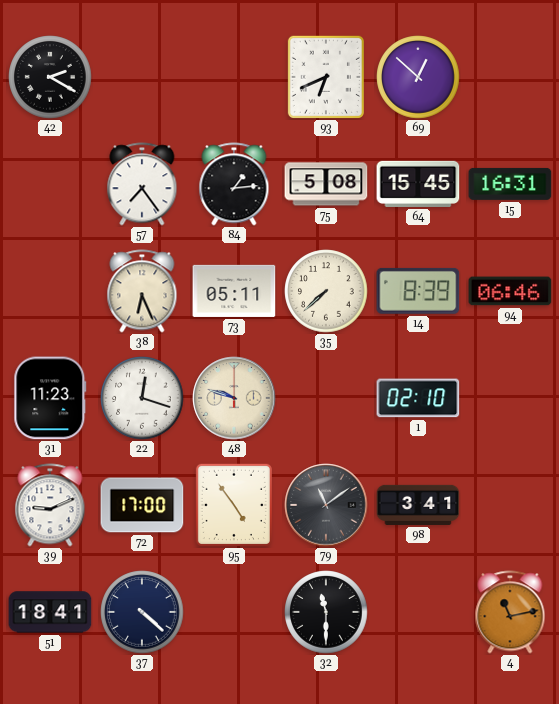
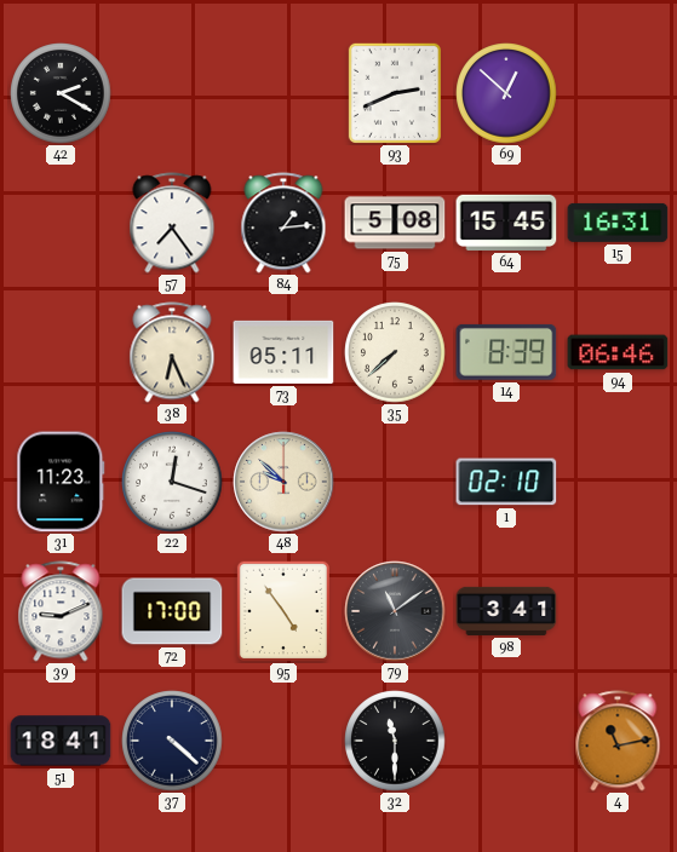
93: 6:41 -> 2:41 (395, 93)
48: 9:48 -> 9:52 (283, 482)
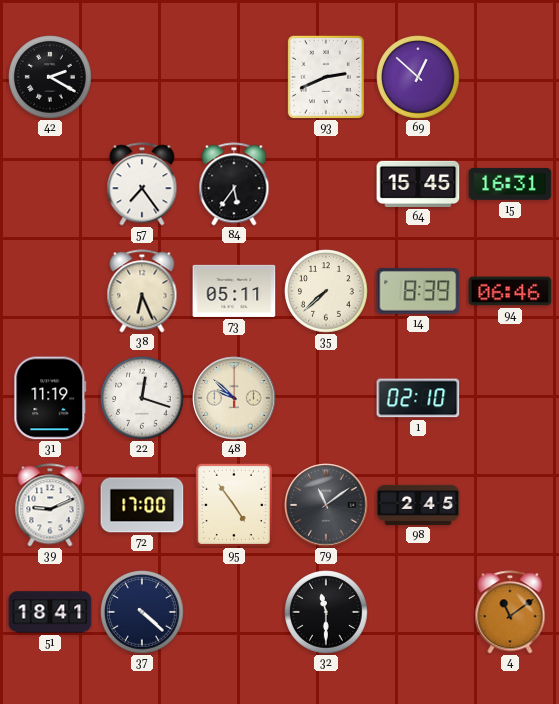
84: 1:14 -> 5:36 (234, 184)
75: 5:08 -> none (395, 223)
31: 11:23 -> 11:19 (50, 398)
98: 3:41 -> 2:45 (418, 505)
4: 11:13 -> 11:09 (510, 612)
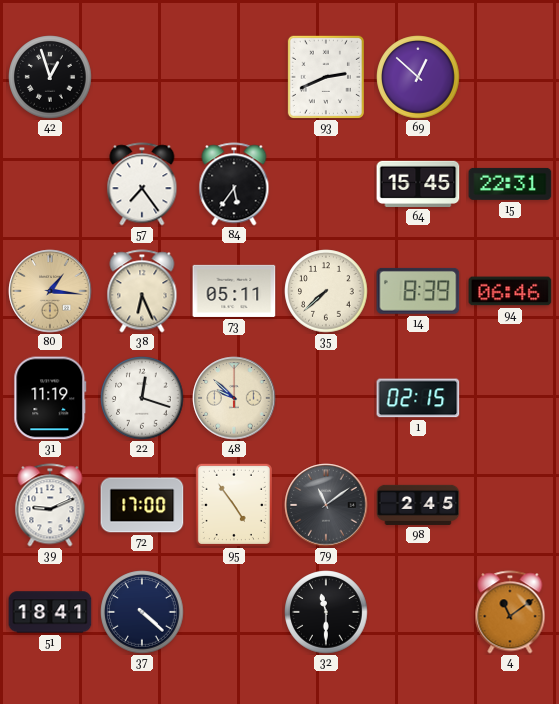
42: 2:20 -> 12:57 (50, 77)
15: 16:31 -> 22:31 (510, 184)
80: none -> 1:16 (50, 291)
1: 02:10 -> 02:15 (418, 398)
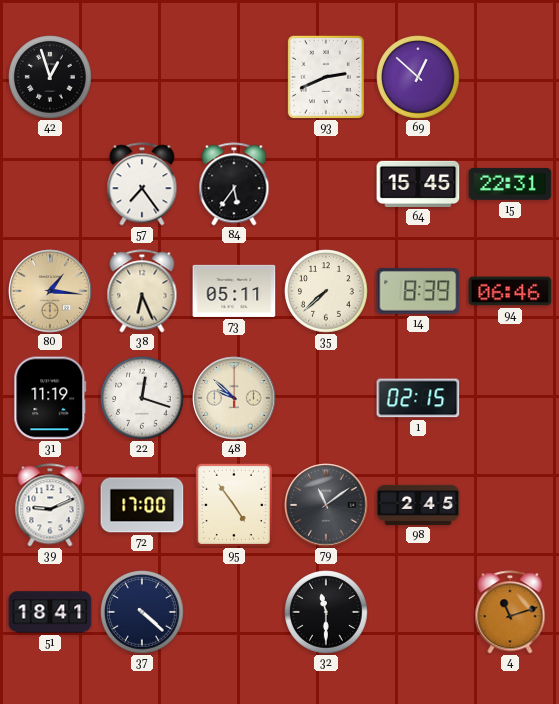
4: 11:09 -> 11:12 (510, 612)
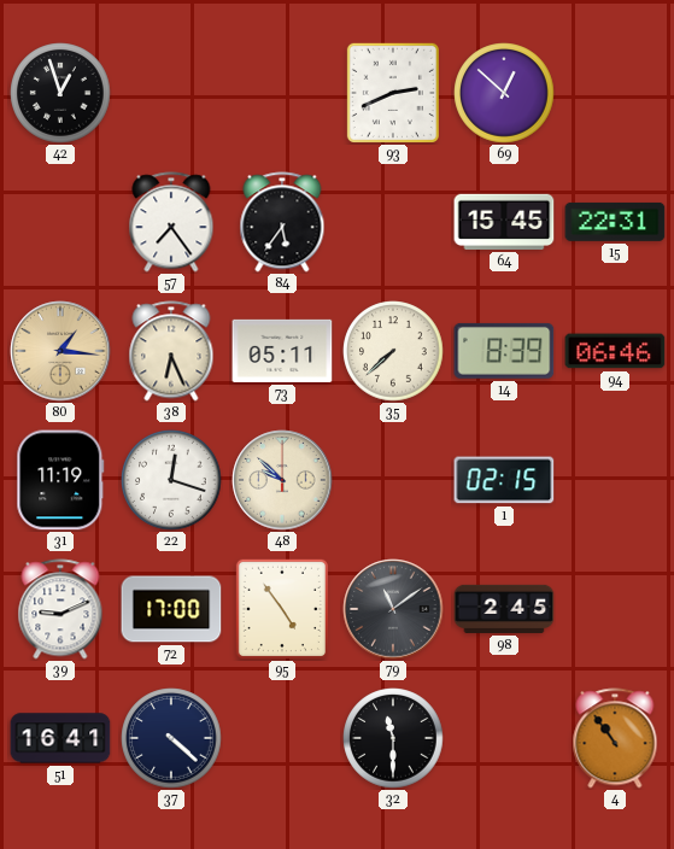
51: 18:41 -> 16:41 (60, 738)
4: 11:12 -> 10:54 (615, 738)
